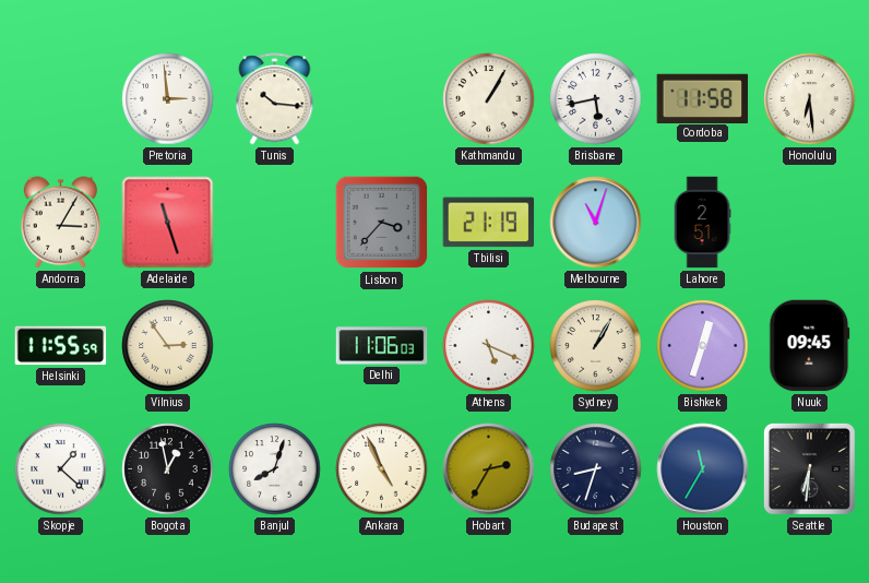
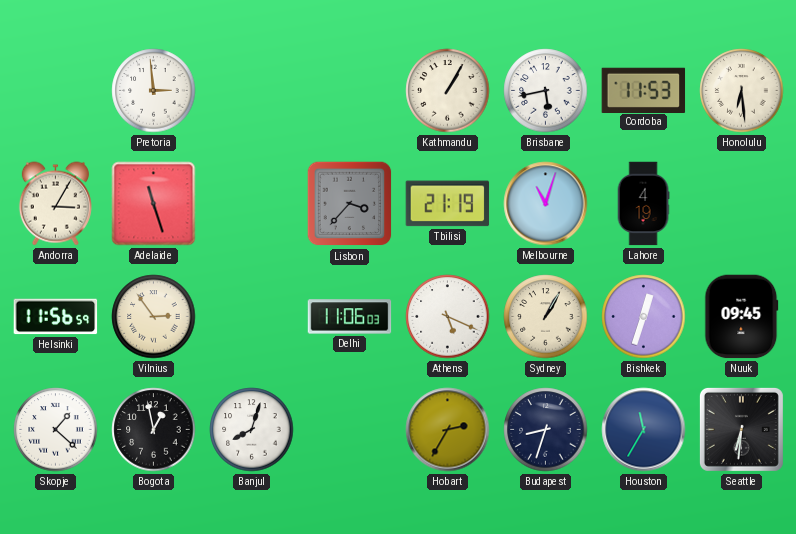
Tunis: 10:16 -> none (275, 99)
Cordoba: 11:58 -> 11:53 (644, 90)
Lahore: 2:51 -> 4:19 (643, 204)
Helsinki: 11:55 -> 11:56 (56, 317)
Ankara: 4:56 -> none (382, 469)
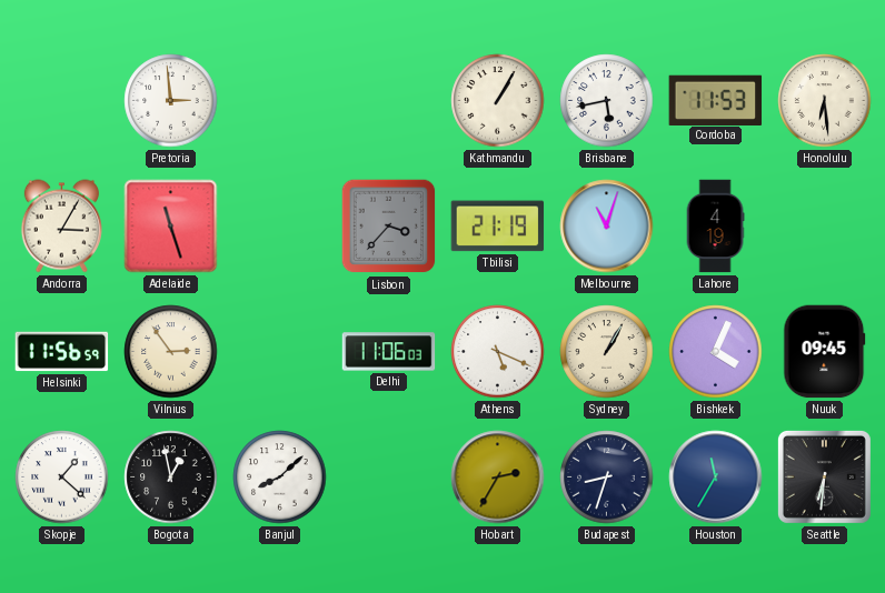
Bishkek: 12:33 -> 4:04 (716, 352)
Banjul: 8:03 -> 8:08 (280, 478)
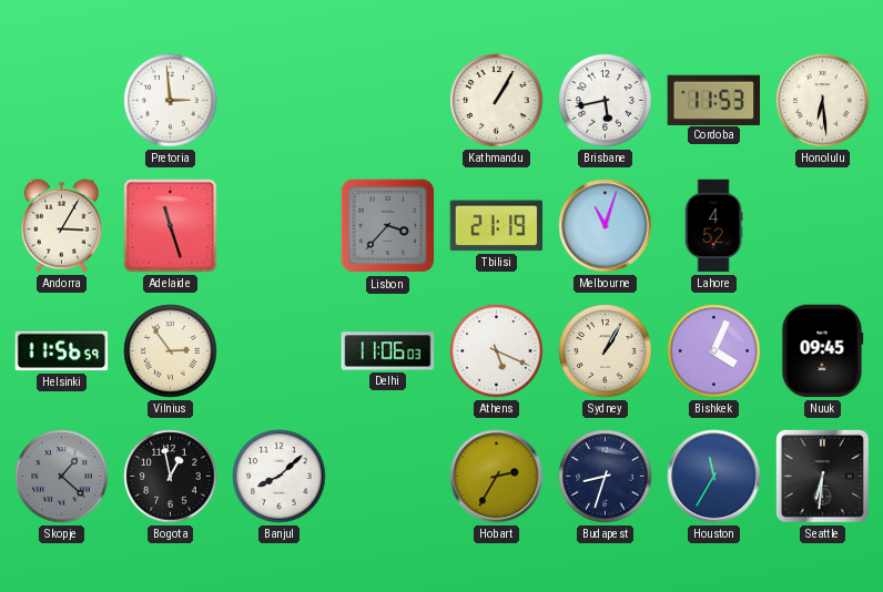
Lahore: 4:19 -> 4:52 (713, 226)
Skopje dial: white -> grey (62, 477)
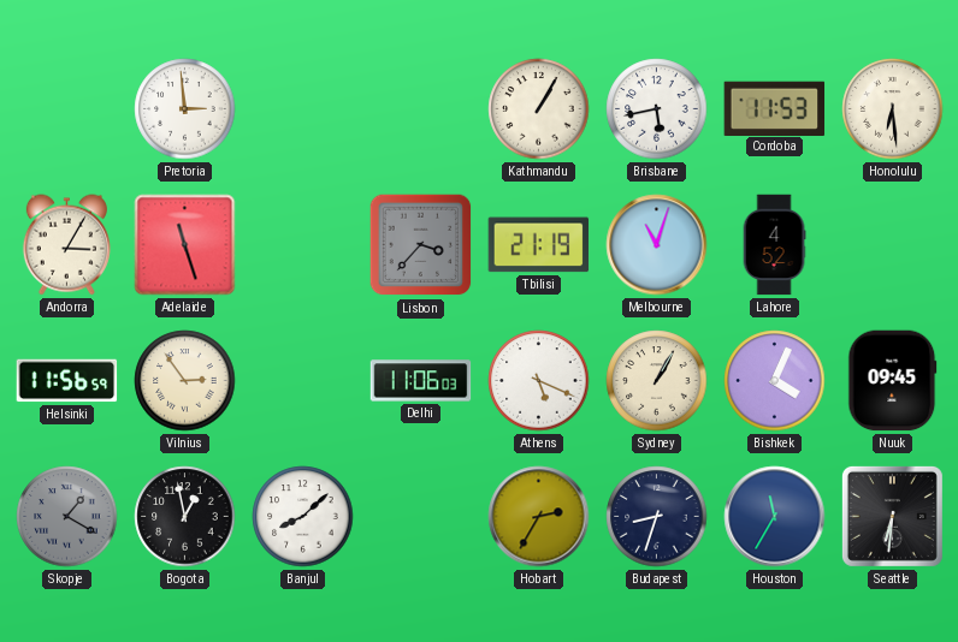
Skopje: 1:22 -> 1:20 (67, 517)
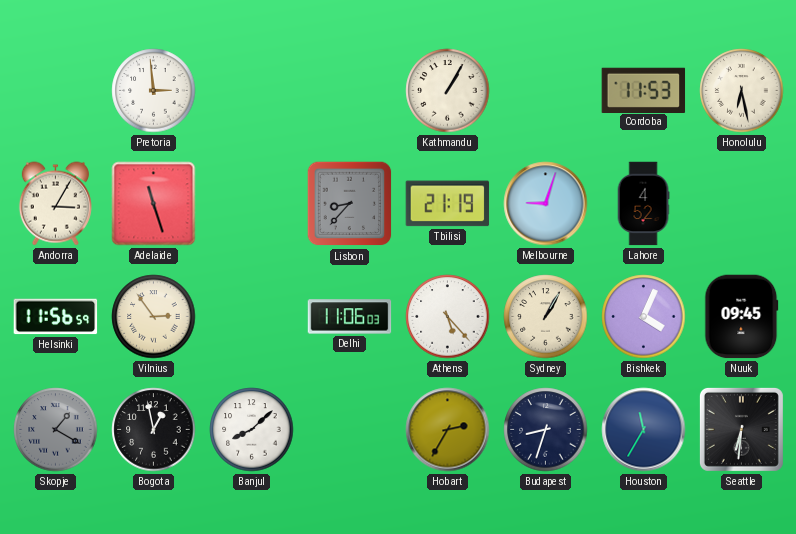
Brisbane: 5:43 -> none (657, 109)
Honolulu: 6:29 -> 6:28 (742, 91)
Lisbon: 3:37 -> 8:37 (350, 204)
Melbourne: 11:03 -> 9:03 (546, 204)
Athens: 5:19 -> 5:23 (448, 317)
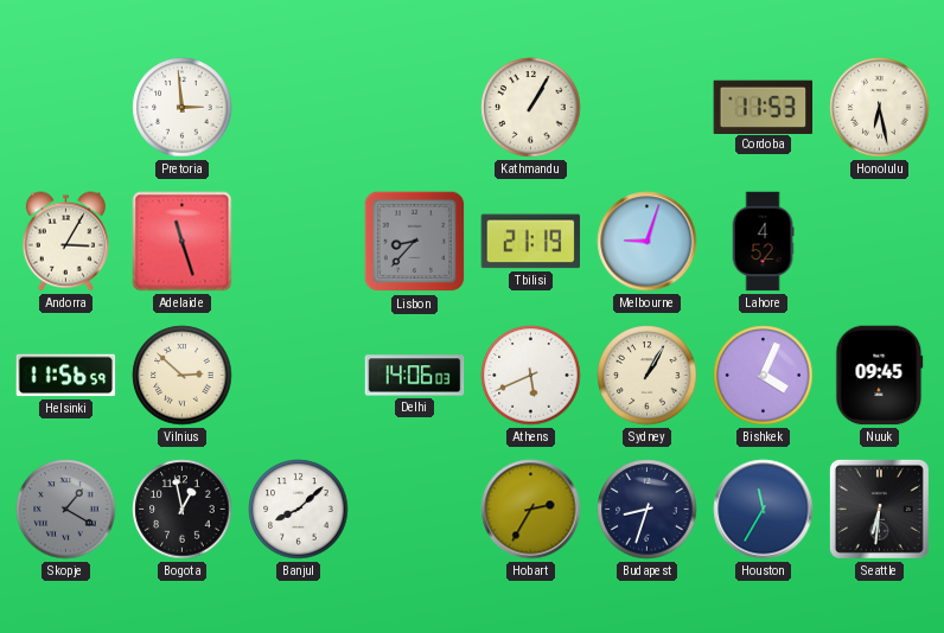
Vilnius: 2:54 -> 2:52 (183, 376)
Delhi: 11:06 -> 14:06 (415, 376)
Athens: 5:23 -> 5:41 (531, 376)
